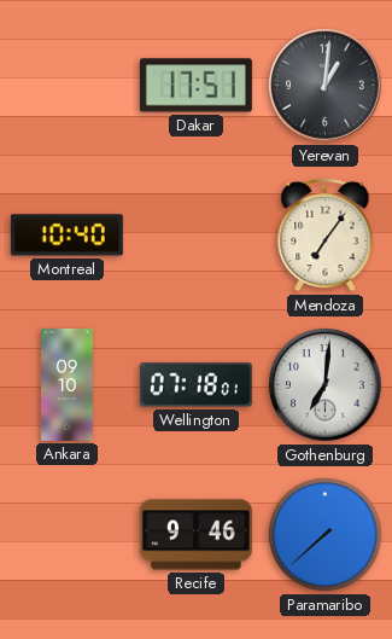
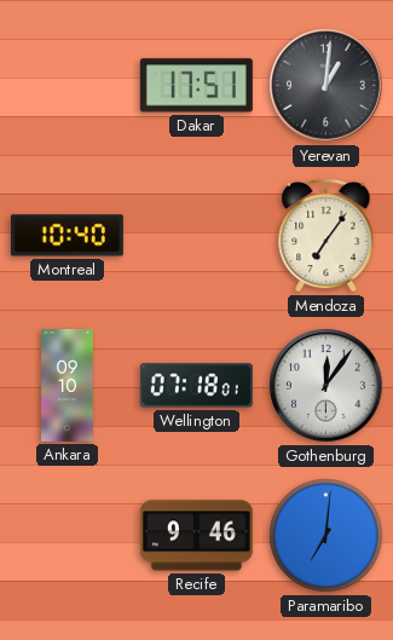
Gothenburg: 7:01 -> 12:06 (326, 386)
Paramaribo: 7:38 -> 7:01 (326, 536)
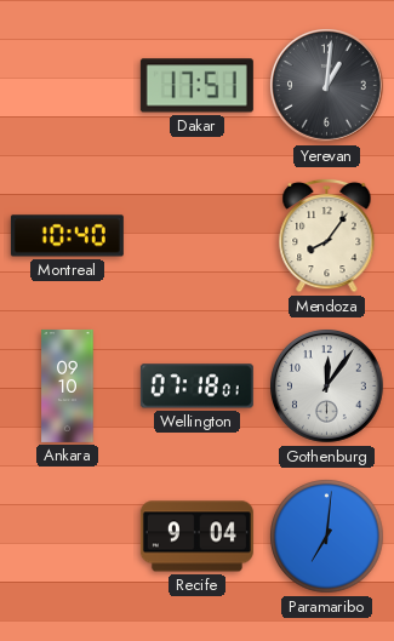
Mendoza: 7:06 -> 8:06 (327, 235)
Recife: 9:46 -> 9:04 (196, 537)
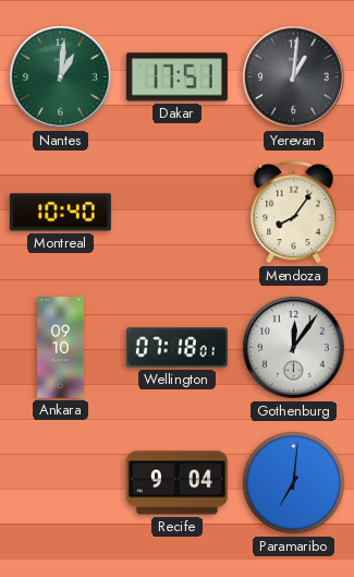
Nantes: none -> 1:01 (61, 77)
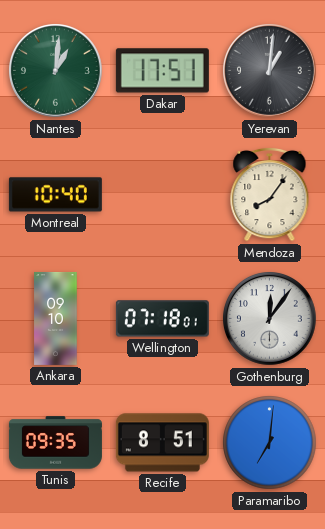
Tunis: none -> 09:35 (55, 443)
Recife: 9:04 -> 8:51 (162, 443)
